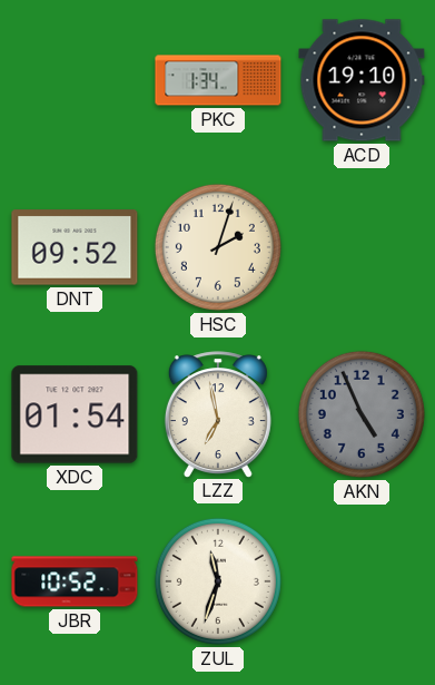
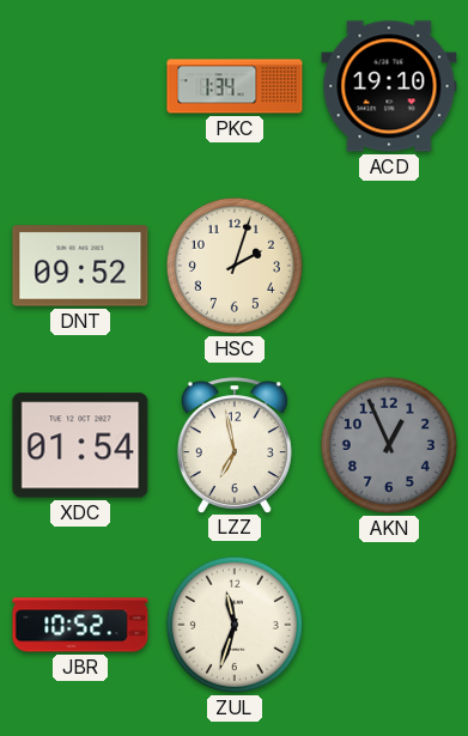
AKN: 4:56 -> 12:56 (389, 445)
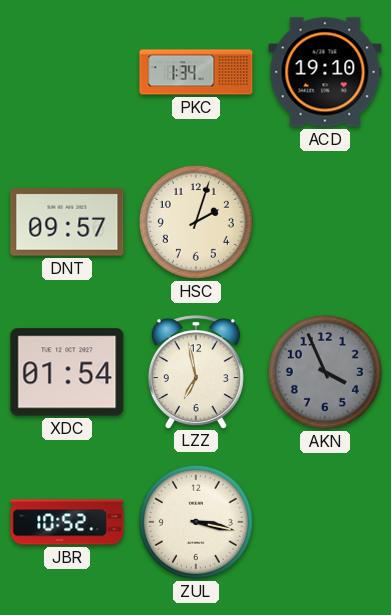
DNT: 09:52 -> 09:57 (67, 222)
AKN: 12:56 -> 3:56 (325, 372)
ZUL: 11:33 -> 3:17 (196, 522)
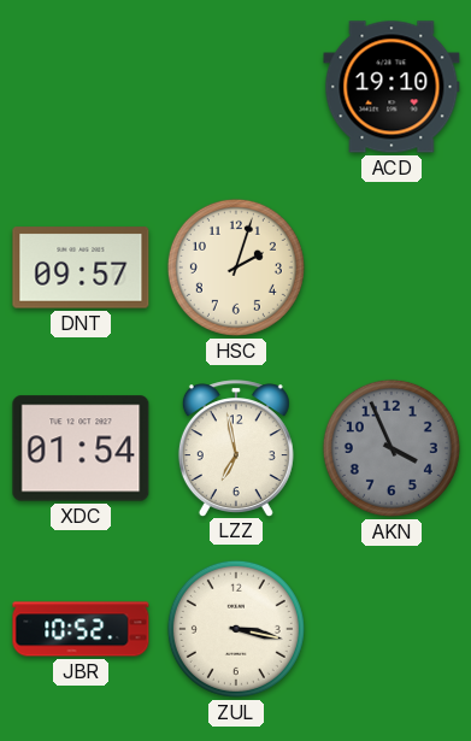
PKC: 1:34 -> none (196, 72)
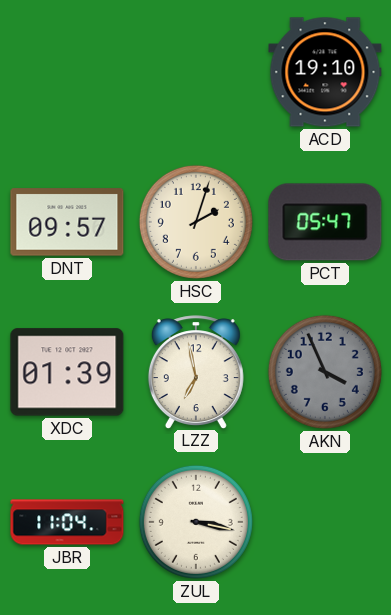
PCT: none -> 05:47 (325, 222)
XDC: 01:54 -> 01:39 (67, 372)
JBR: 10:52 -> 11:04 (67, 522)
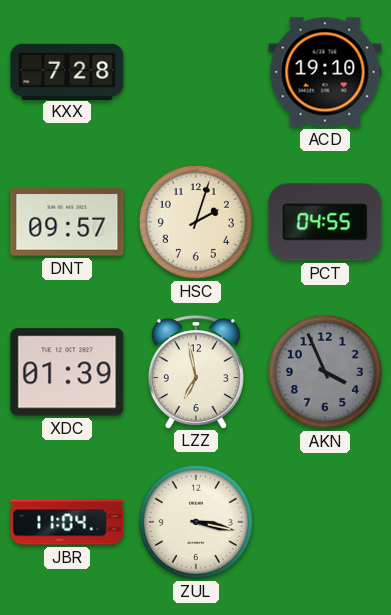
KXX: none -> 7:28 (67, 71)
PCT: 05:47 -> 04:55 (325, 222)
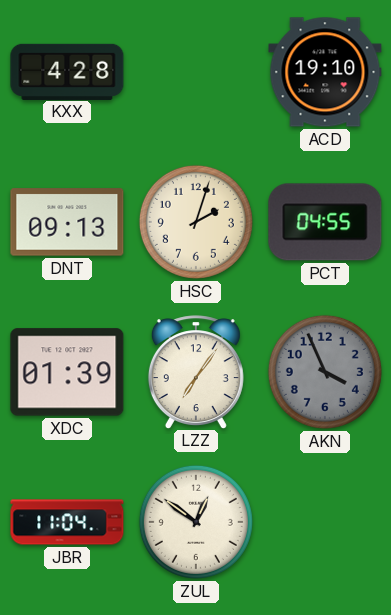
KXX: 7:28 -> 4:28 (67, 71)
DNT: 09:57 -> 09:13 (67, 222)
LZZ: 6:58 -> 7:06 (196, 372)
ZUL: 3:17 -> 12:51 (196, 522)
